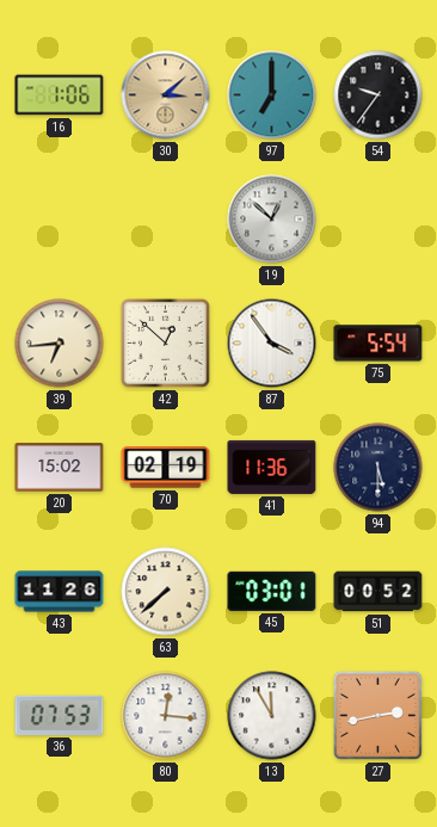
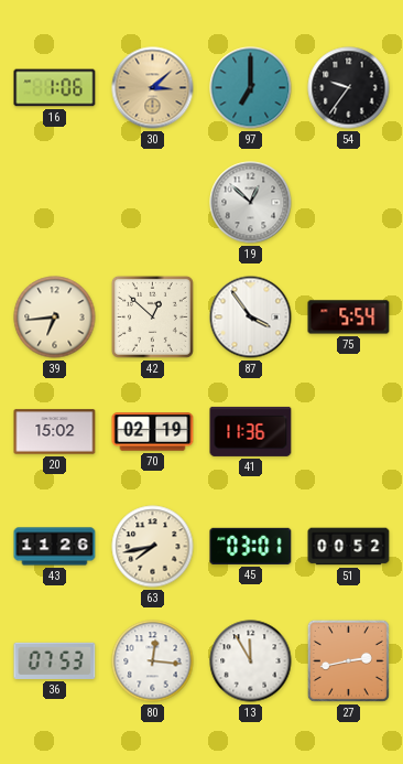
94: 5:30 -> none (378, 468)
63: 7:38 -> 7:43 (153, 547)
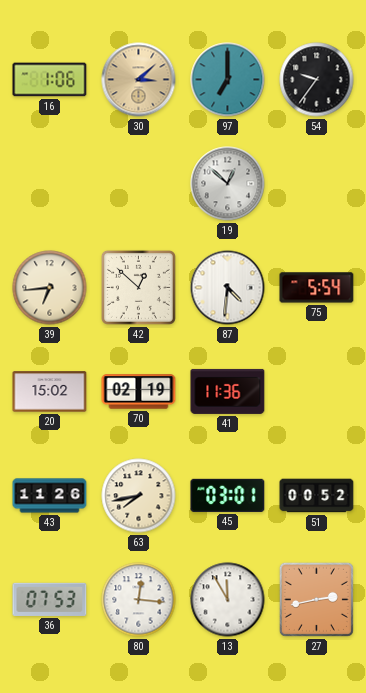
87: 3:54 -> 4:31 (228, 288)
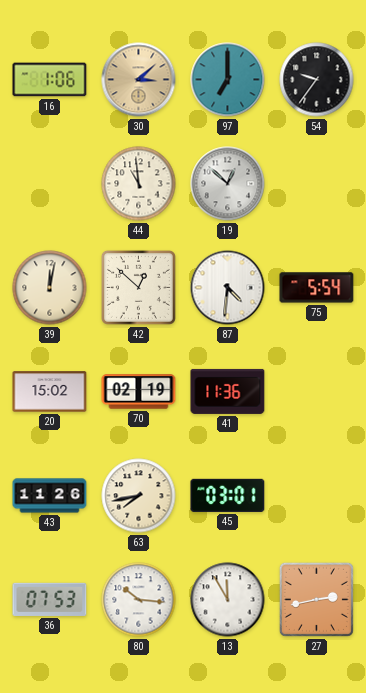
44: none -> 10:59 (139, 184)
39: 6:44 -> 12:02 (50, 288)
51: 00:52 -> none (317, 496)
80: 12:16 -> 10:16 (139, 600)
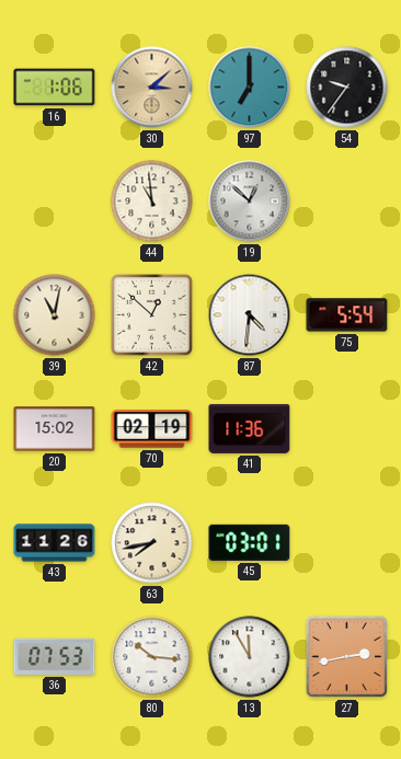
39: 12:02 -> 11:02 (55, 315)
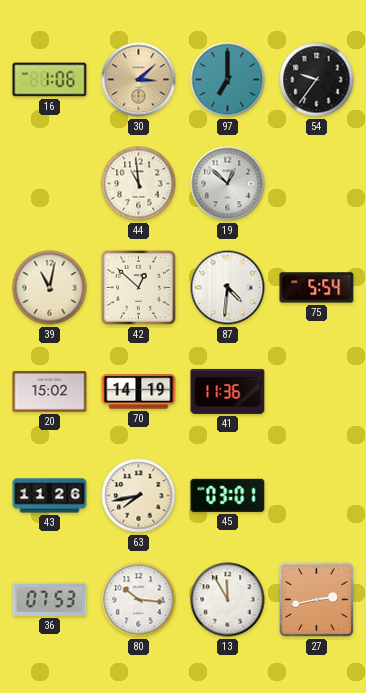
70: 02:19 -> 14:19 (139, 392)
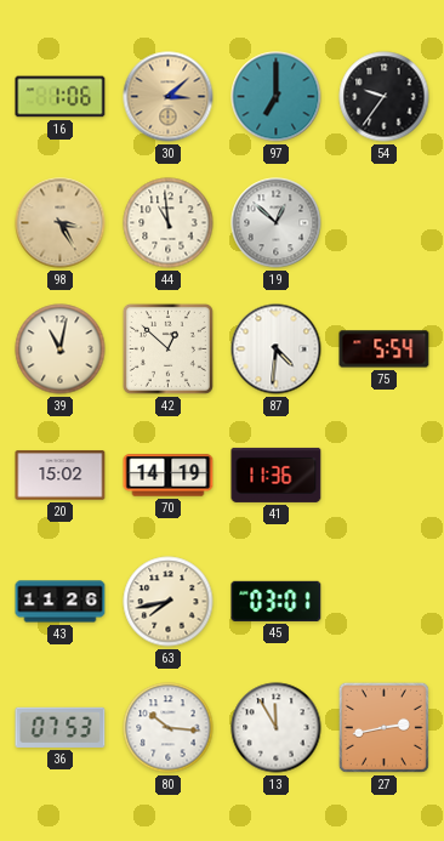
98: none -> 3:25 (61, 223)
